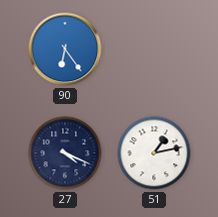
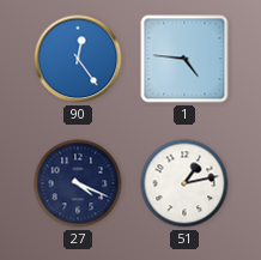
90: 6:24 -> 12:24 (78, 59)
1: none -> 4:46 (184, 59)
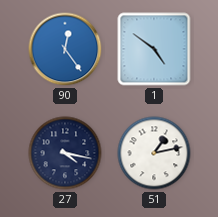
1: 4:46 -> 4:51 (154, 49)
27: 4:19 -> 4:17 (65, 153)
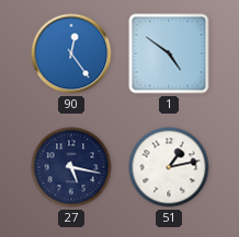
27: 4:17 -> 5:17 (71, 167)
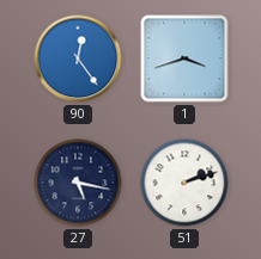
1: 4:51 -> 3:42 (184, 58)
51: 1:13 -> 2:12 (184, 183)
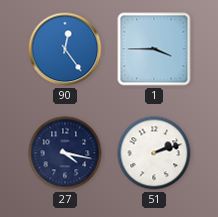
1: 3:42 -> 3:45 (154, 49)
27: 5:17 -> 4:17 (65, 153)
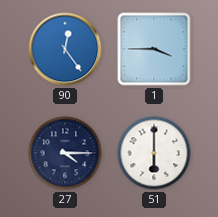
27: 4:17 -> 4:15 (65, 153)
51: 2:12 -> 6:00 (154, 153)
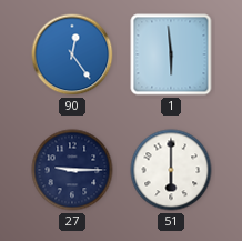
1: 3:45 -> 5:59 (171, 54)
27: 4:15 -> 9:15 (72, 170)
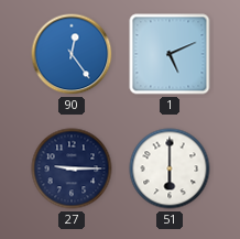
1: 5:59 -> 5:11 (170, 54)
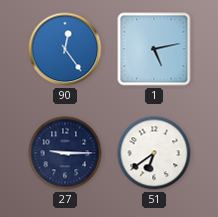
1: 5:11 -> 5:13 (154, 49)
51: 6:00 -> 6:39 (154, 153)
